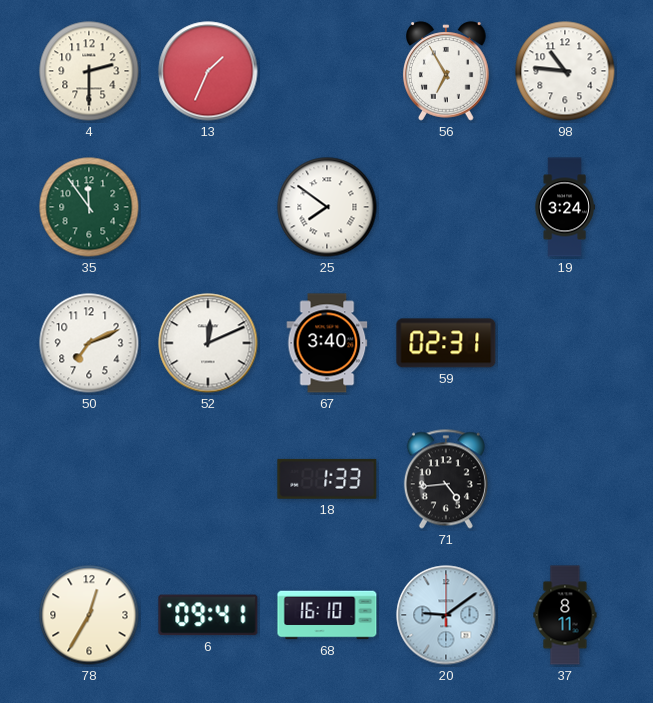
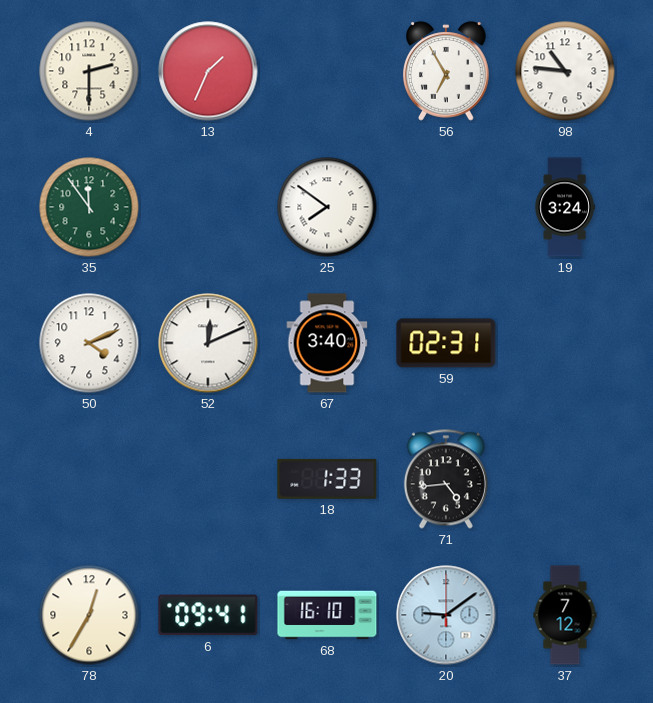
50: 7:11 -> 4:11 (89, 343)
37: 8:11 -> 7:12 (565, 615)
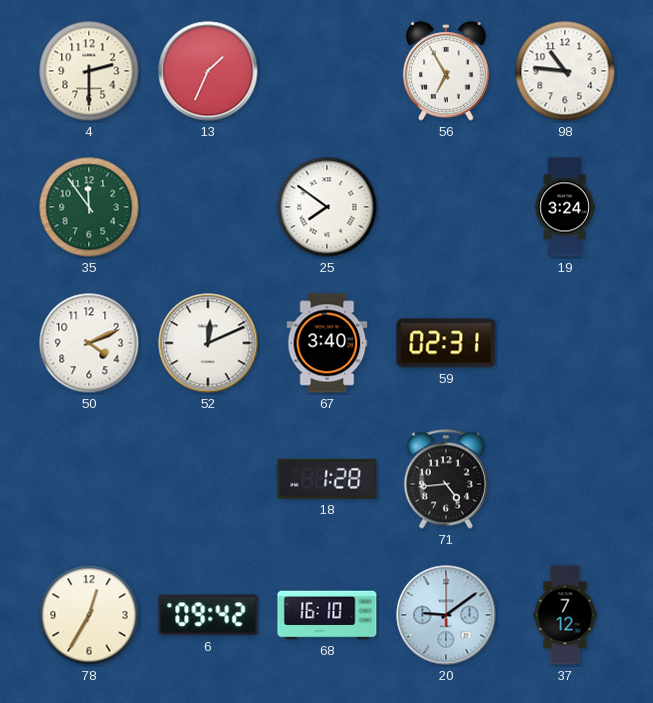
18: 1:33 -> 1:28 (327, 479)
6: 09:41 -> 09:42 (208, 615)
